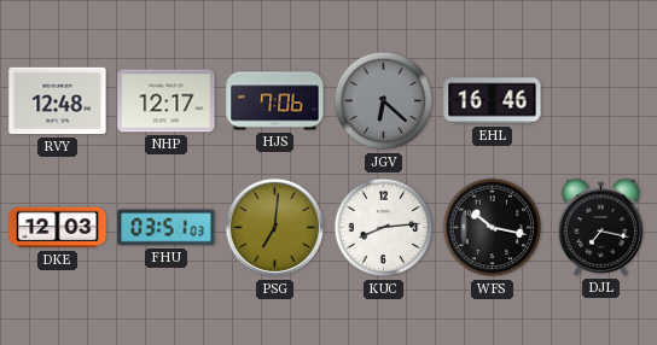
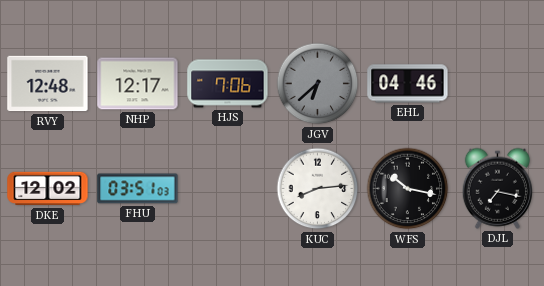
JGV: 6:22 -> 6:38 (318, 84)
EHL: 16:46 -> 04:46 (408, 84)
DKE: 12:03 -> 12:02 (48, 189)
PSG: 7:01 -> none (275, 228)
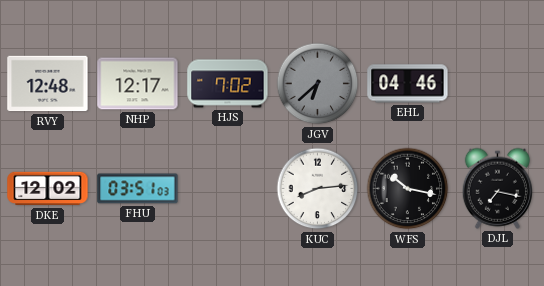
HJS: 7:06 -> 7:02 (228, 84)
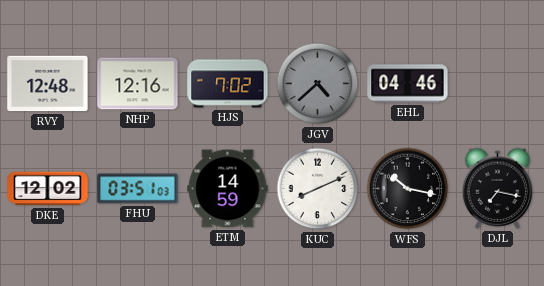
NHP: 12:17 -> 12:16 (138, 84)
JGV: 6:38 -> 4:38 (318, 84)
ETM: none -> 14:59 (228, 189)
KUC: 8:14 -> 8:11 (318, 189)
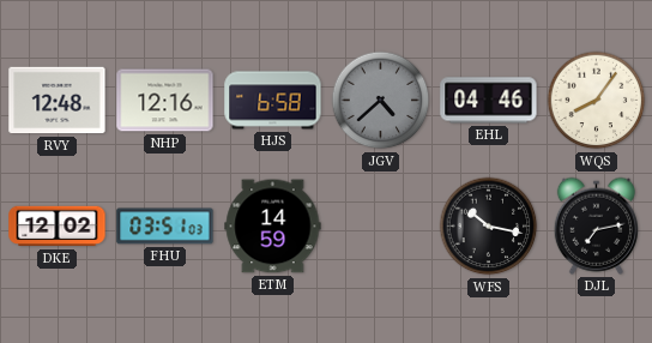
HJS: 7:02 -> 6:58 (273, 101)
WQS: none -> 8:06 (597, 101)
KUC: 8:11 -> none (318, 189)
DJL: 7:17 -> 7:13 (596, 225)
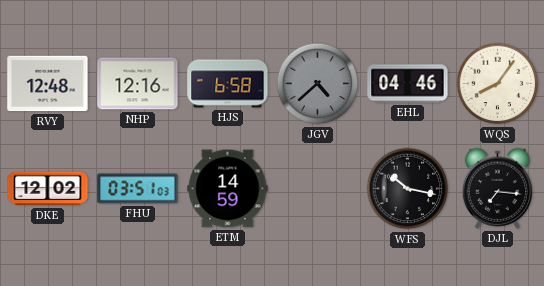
DJL: 7:13 -> 7:16 (497, 188)
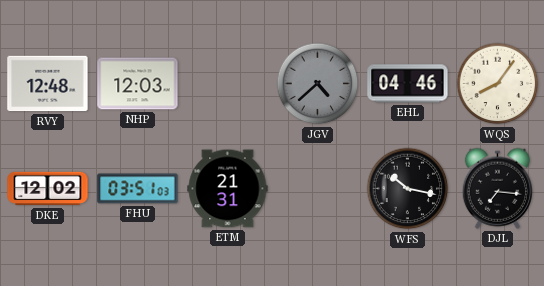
NHP: 12:16 -> 12:03 (138, 84)
HJS: 6:58 -> none (228, 84)
ETM: 14:59 -> 21:31 (228, 189)
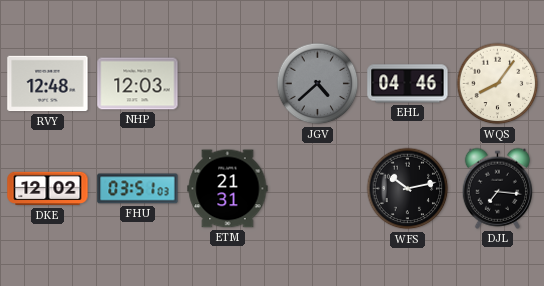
WFS: 10:17 -> 10:13 (408, 189)
